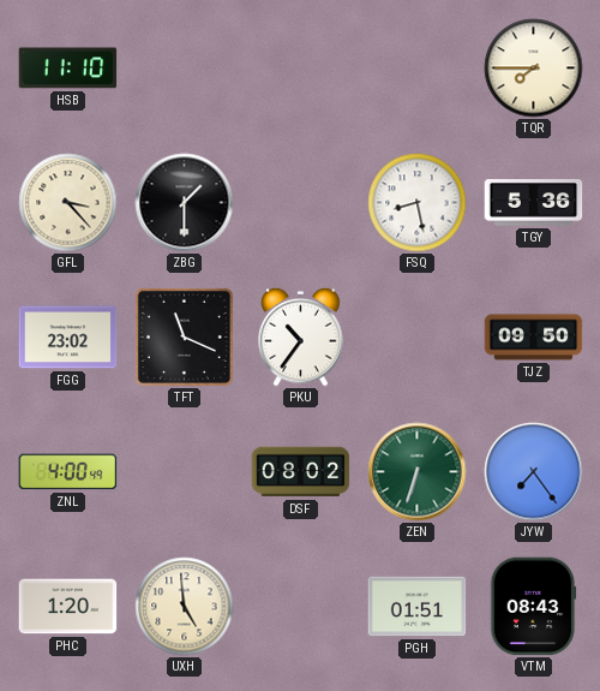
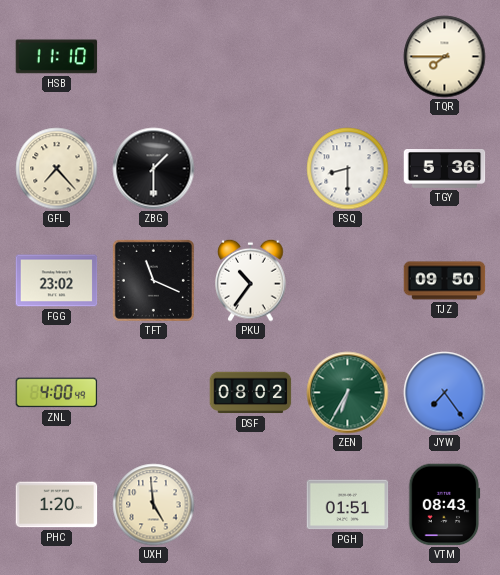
GFL: 3:23 -> 7:23 (57, 169)
FSQ: 8:28 -> 8:30 (348, 169)
ZEN: 6:33 -> 6:35 (348, 393)
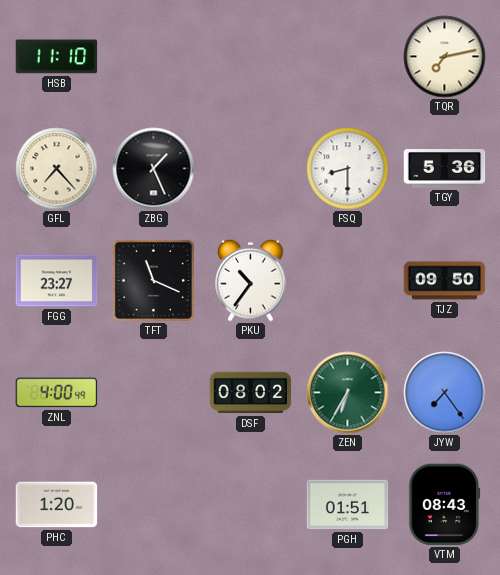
TQR: 7:45 -> 7:13 (445, 57)
ZBG: 1:30 -> 1:26 (154, 169)
FGG: 23:02 -> 23:27 (57, 281)
UXH: 4:59 -> none (154, 505)
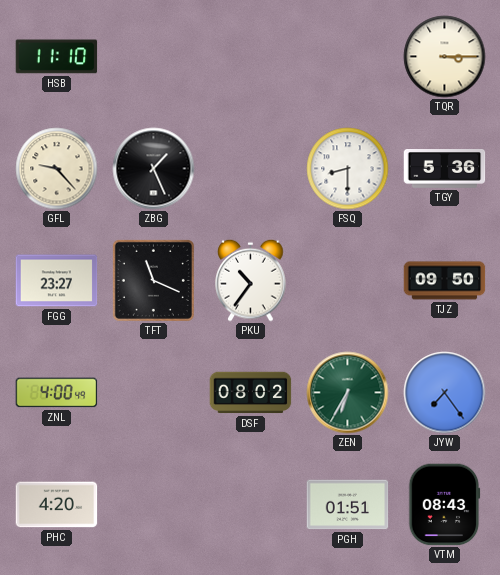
TQR: 7:13 -> 3:15 (445, 57)
GFL: 7:23 -> 9:23 (57, 169)
PHC: 1:20 -> 4:20 (57, 505)
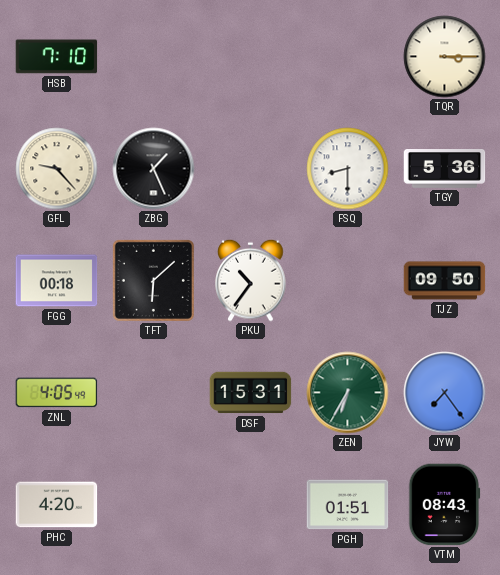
HSB: 11:10 -> 7:10 (57, 57)
FGG: 23:27 -> 00:18 (57, 281)
TFT: 11:19 -> 6:08 (153, 280)
ZNL: 4:00 -> 4:05 (57, 393)
DSF: 08:02 -> 15:31 (251, 393)
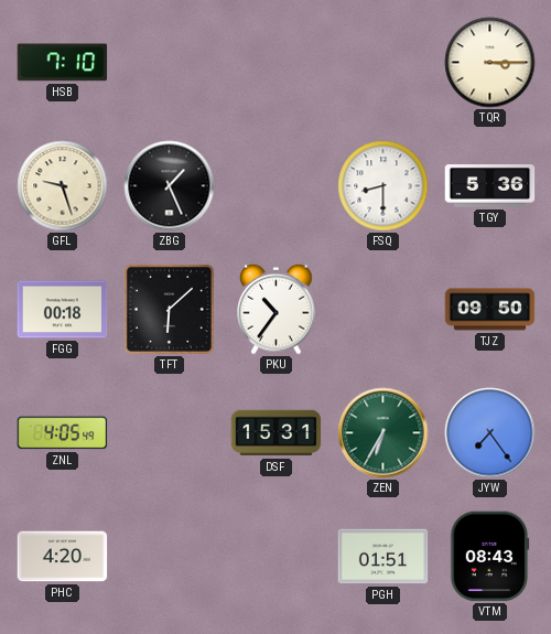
GFL: 9:23 -> 9:27 (63, 186)
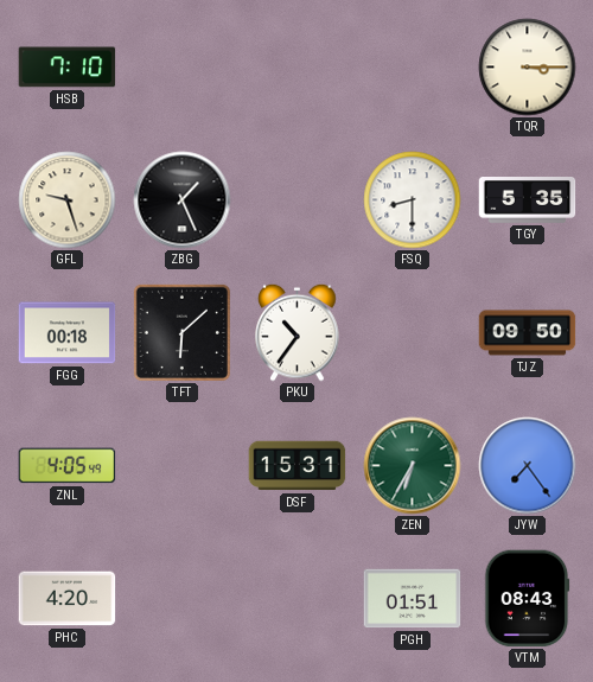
TGY: 5:36 -> 5:35 (528, 200)
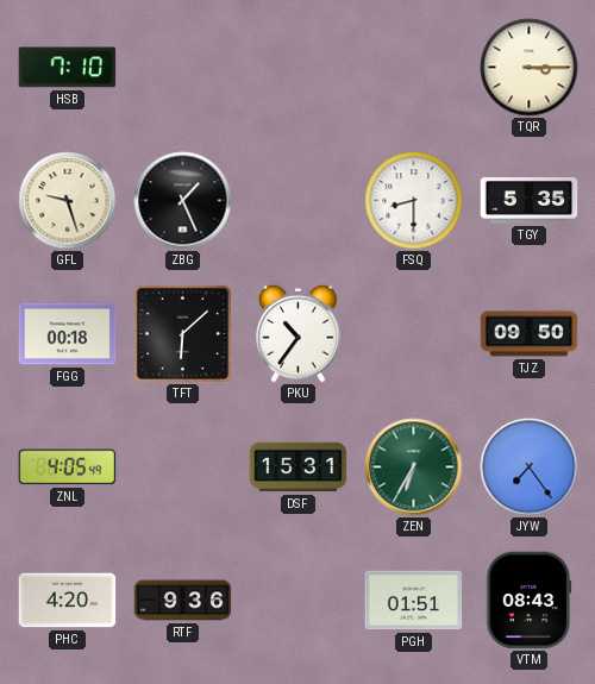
RTF: none -> 9:36 (183, 601)
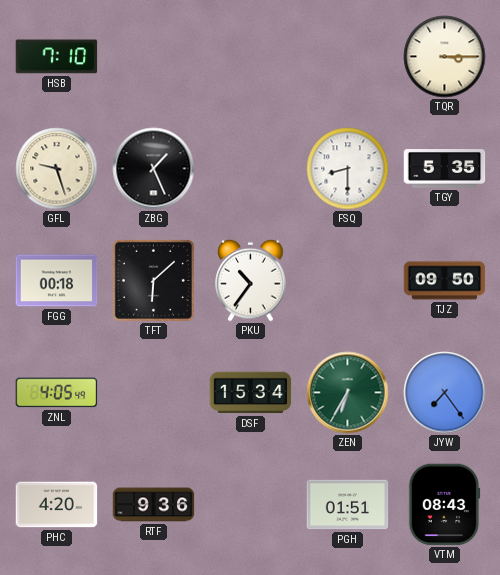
DSF: 15:31 -> 15:34 (251, 393)
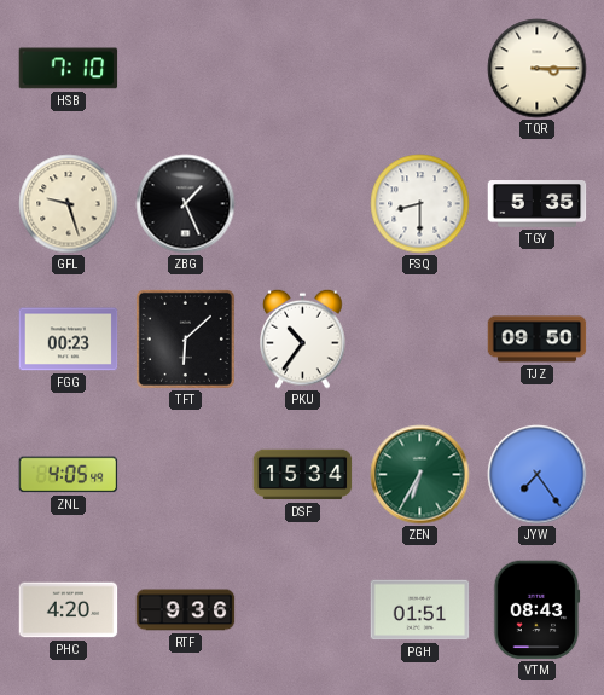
FGG: 00:18 -> 00:23 (69, 340)
